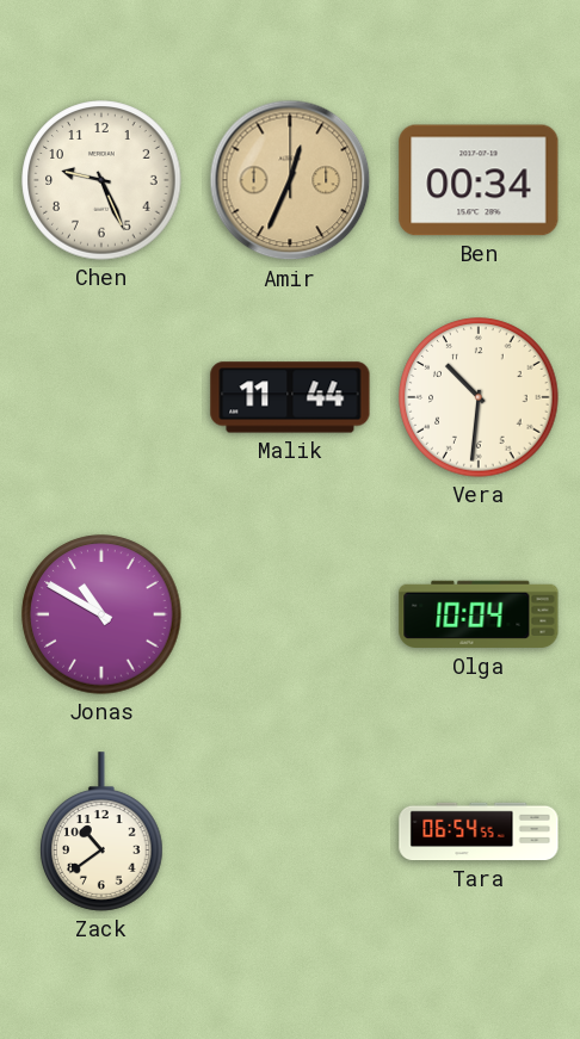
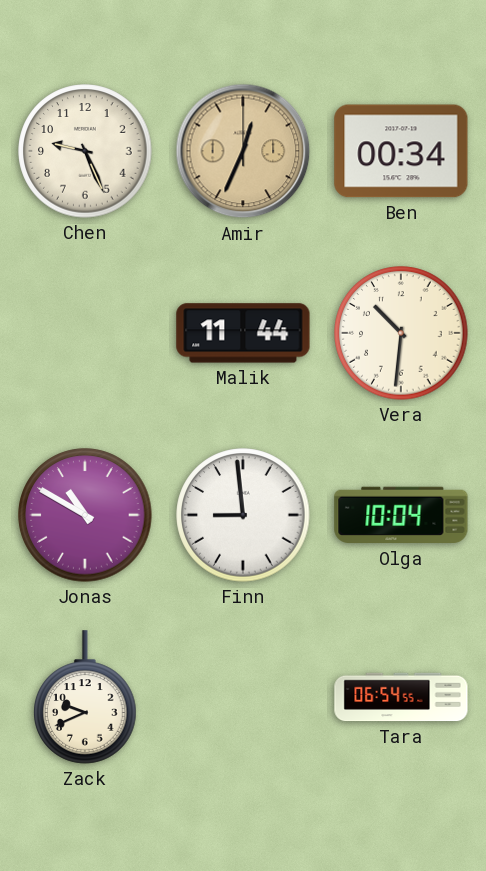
Finn: none -> 8:59 (243, 515)
Zack: 10:39 -> 9:41 (85, 697)
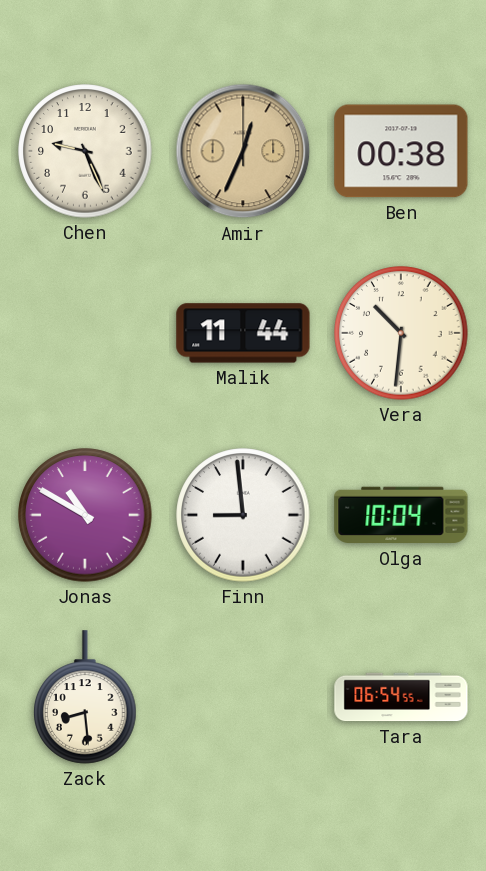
Ben: 00:34 -> 00:38 (401, 151)
Zack: 9:41 -> 8:29 (85, 697)
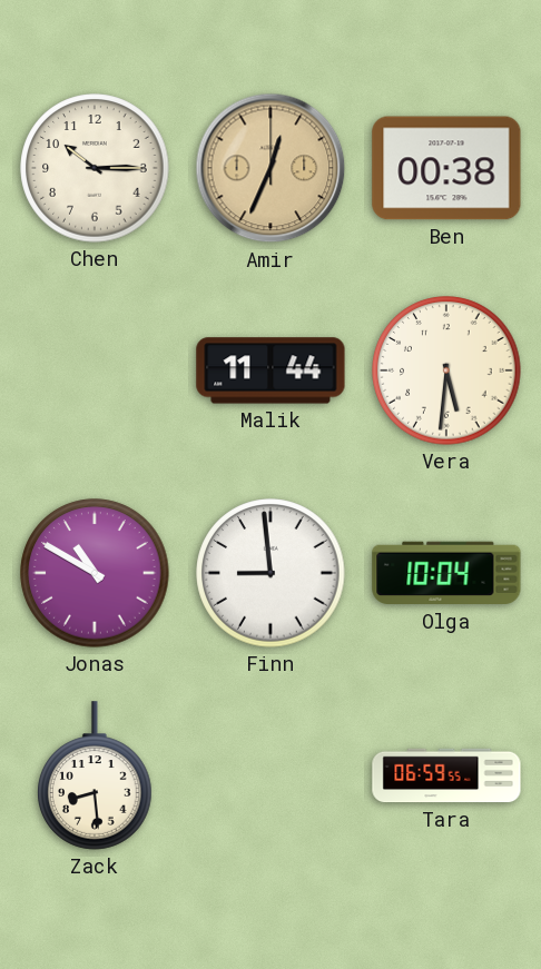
Chen: 9:26 -> 10:15 (95, 168)
Vera: 10:31 -> 5:31 (446, 370)
Tara: 06:54 -> 06:59 (446, 775)
